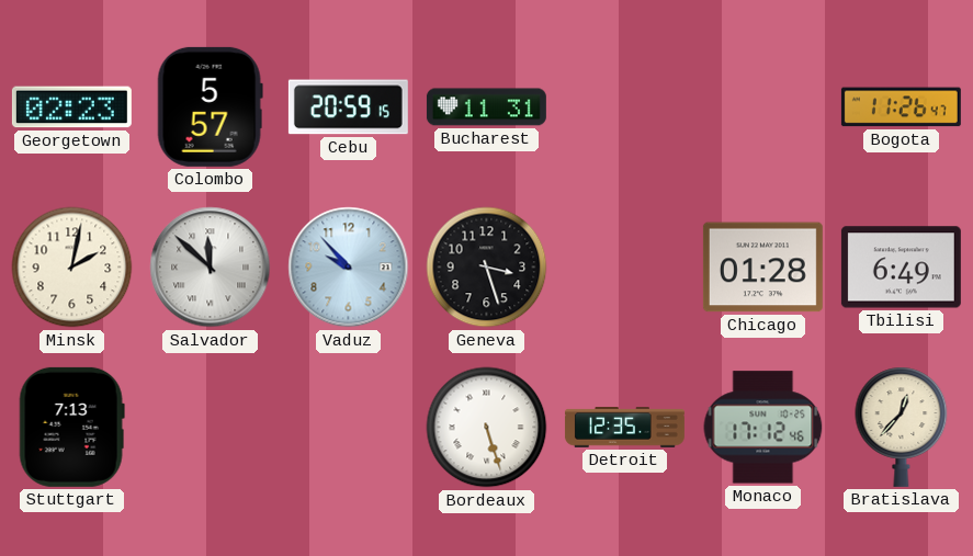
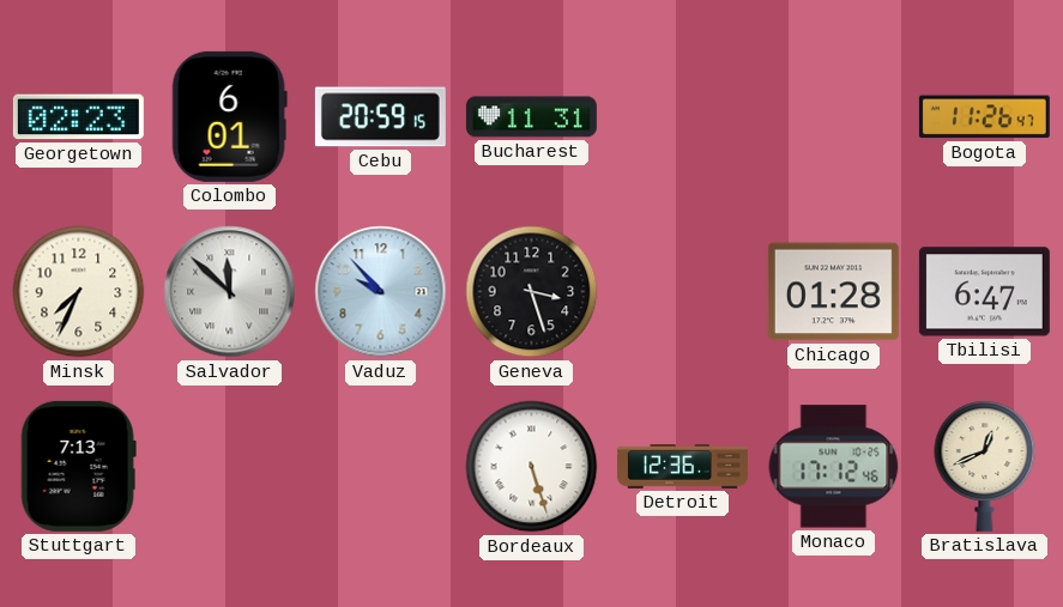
Colombo: 5:57 -> 6:01 (229, 116)
Minsk: 2:02 -> 7:34 (79, 292)
Tbilisi: 6:49 -> 6:47 (984, 292)
Detroit: 12:35 -> 12:36 (682, 467)
Bratislava: 12:37 -> 12:41 (985, 466)
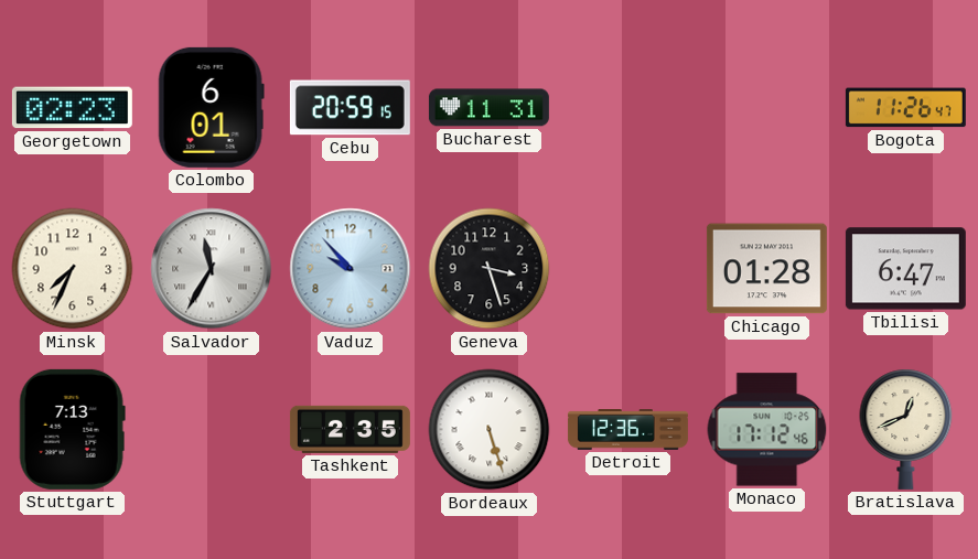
Salvador: 11:52 -> 11:35 (212, 269)
Tashkent: none -> 2:35 (350, 429)
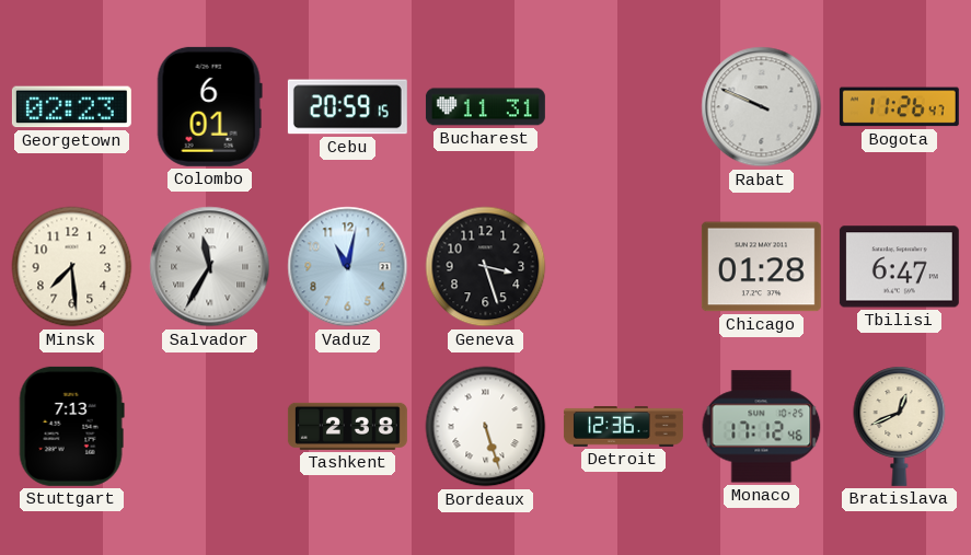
Rabat: none -> 9:49 (762, 107)
Minsk: 7:34 -> 7:29 (72, 267)
Vaduz: 9:53 -> 11:02 (348, 267)
Tashkent: 2:35 -> 2:38 (347, 426)
